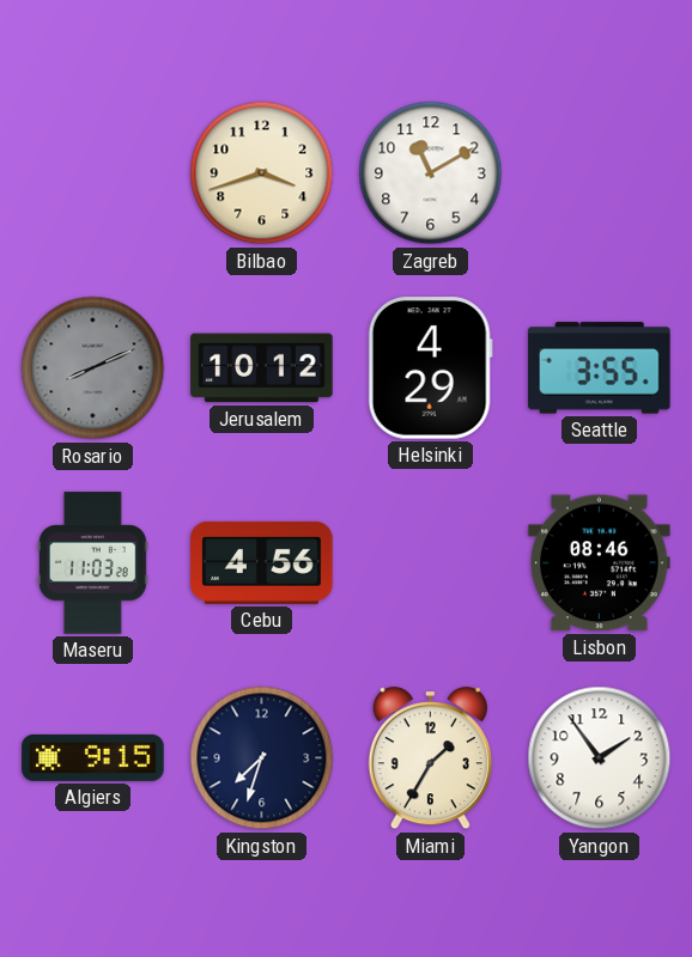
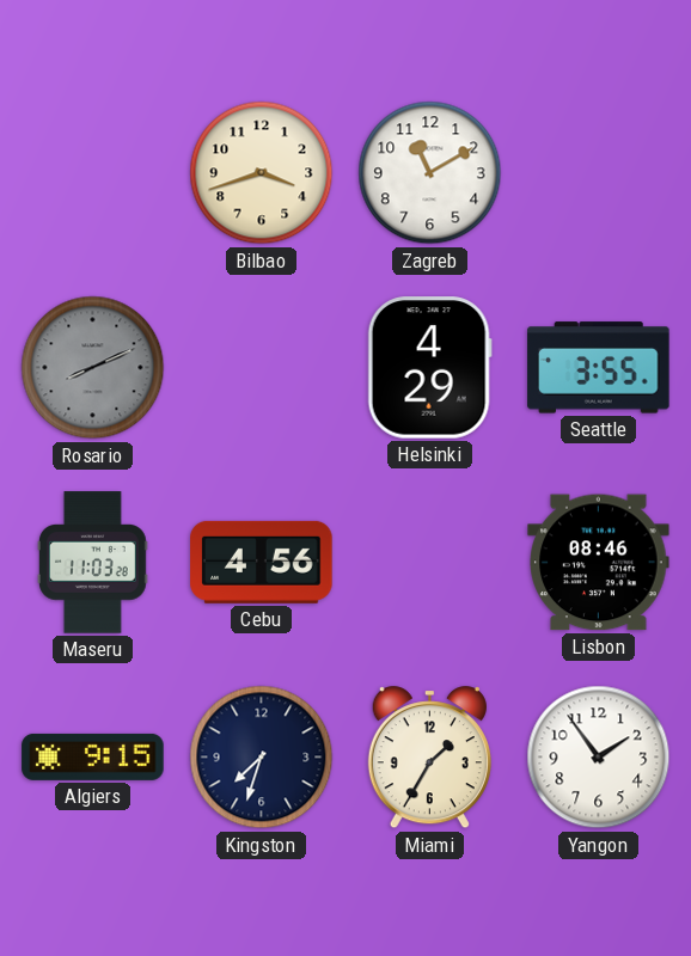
Jerusalem: 10:12 -> none (262, 368)
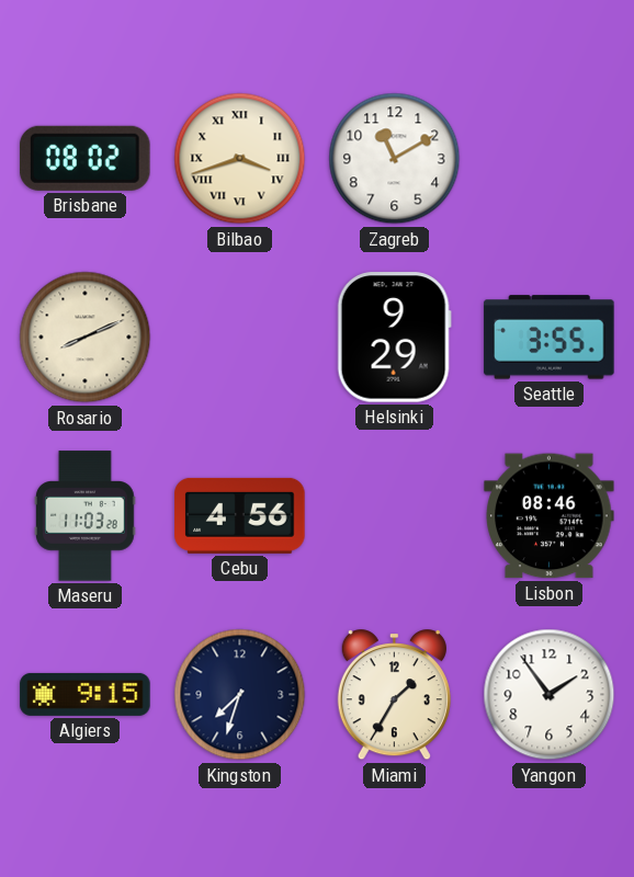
Brisbane: none -> 08:02 (86, 158)
Bilbao numerals: Arabic -> Roman (240, 159)
Rosario dial: grey -> cream (86, 338)
Helsinki: 4:29 -> 9:29 (394, 338)
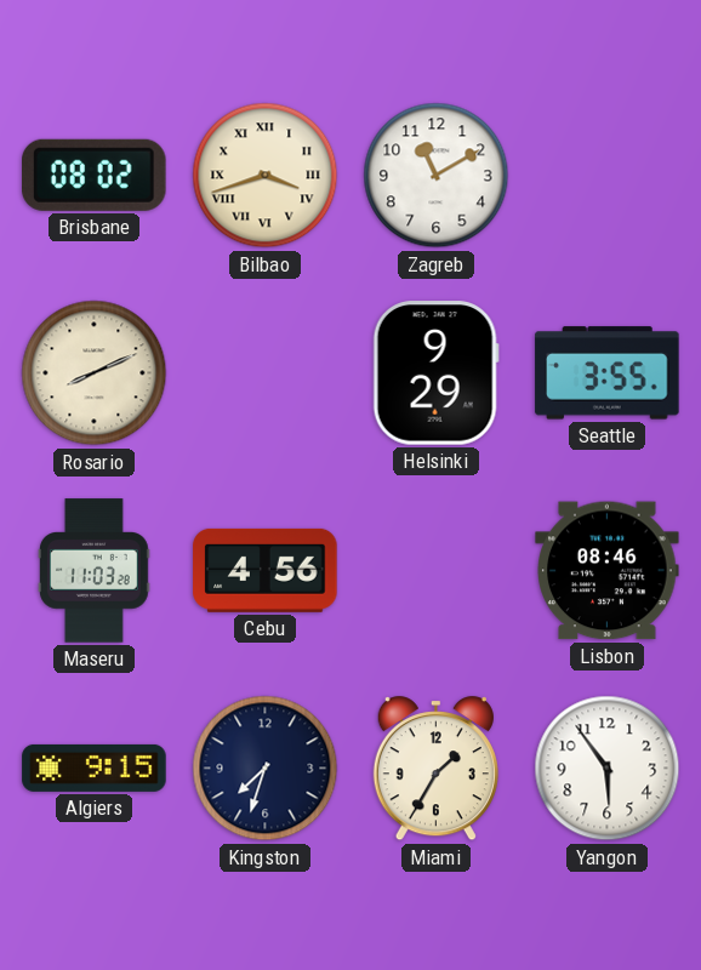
Yangon: 1:54 -> 5:54 (608, 769)
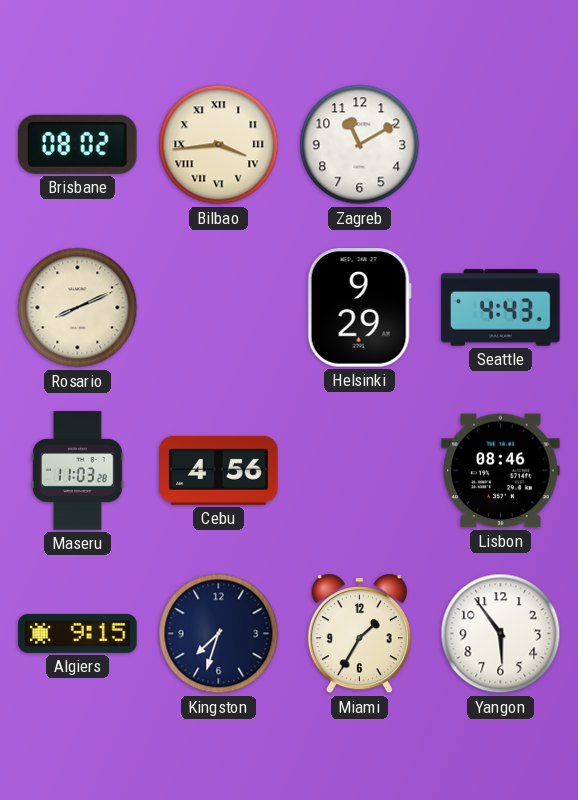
Bilbao: 3:42 -> 3:44 (219, 145)
Seattle: 3:55 -> 4:43 (501, 308)
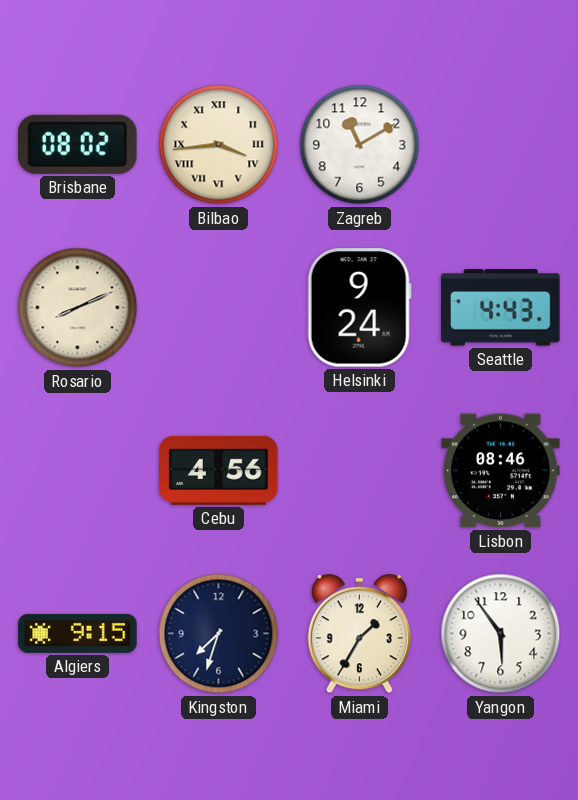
Helsinki: 9:29 -> 9:24 (359, 308)
Maseru: 11:03 -> none (78, 471)
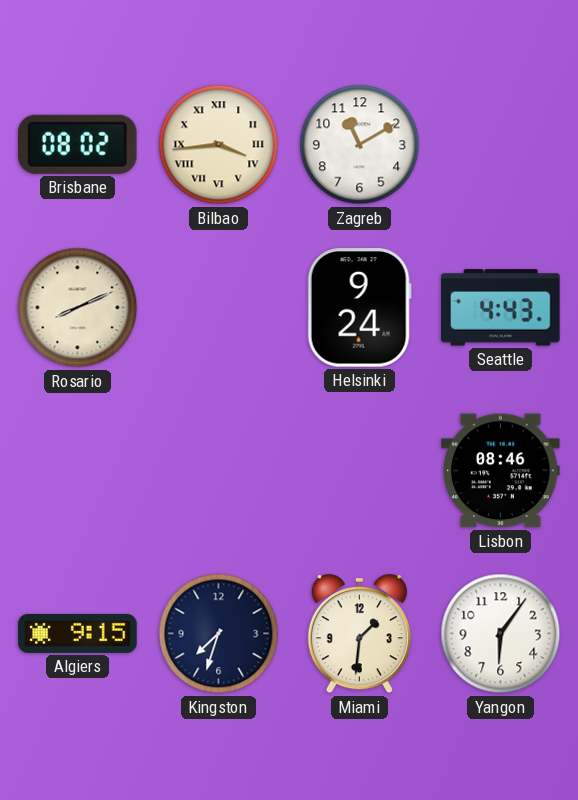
Cebu: 4:56 -> none (219, 470)
Miami: 1:35 -> 1:31 (359, 634)
Yangon: 5:54 -> 6:06 (501, 634)
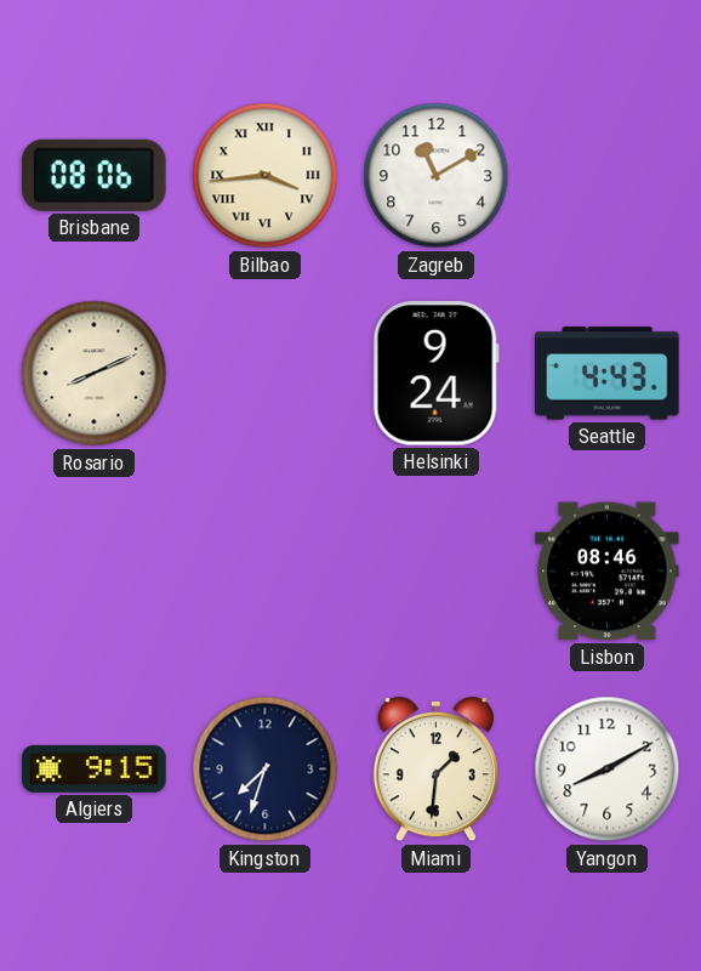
Brisbane: 08:02 -> 08:06 (95, 175)
Yangon: 6:06 -> 8:10 (608, 770)
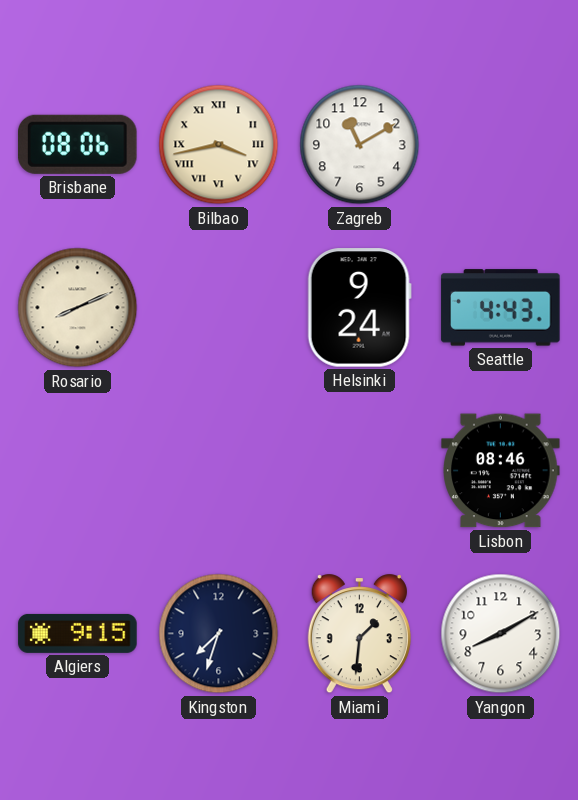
Bilbao: 3:44 -> 3:43 (219, 145)
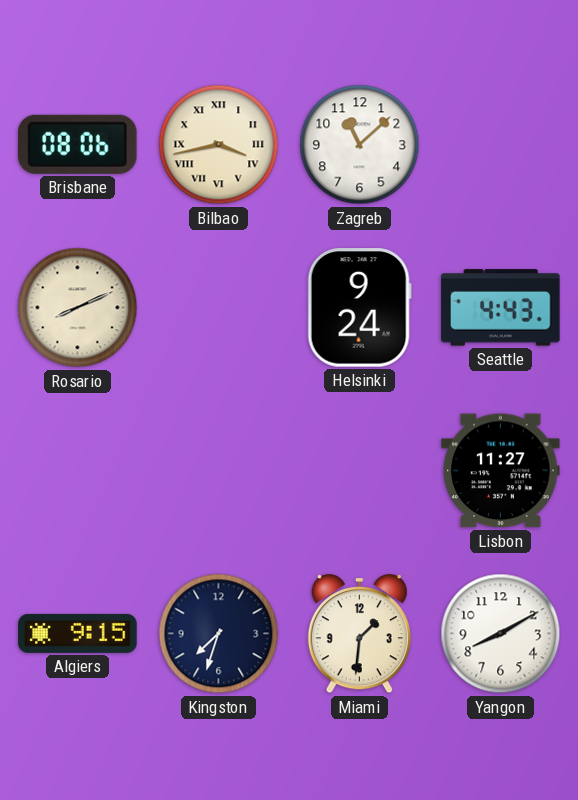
Zagreb: 11:10 -> 11:08 (360, 145)
Lisbon: 08:46 -> 11:27 (501, 471)
